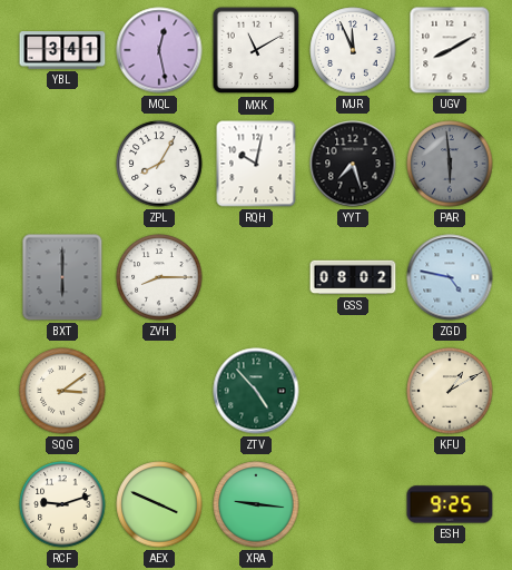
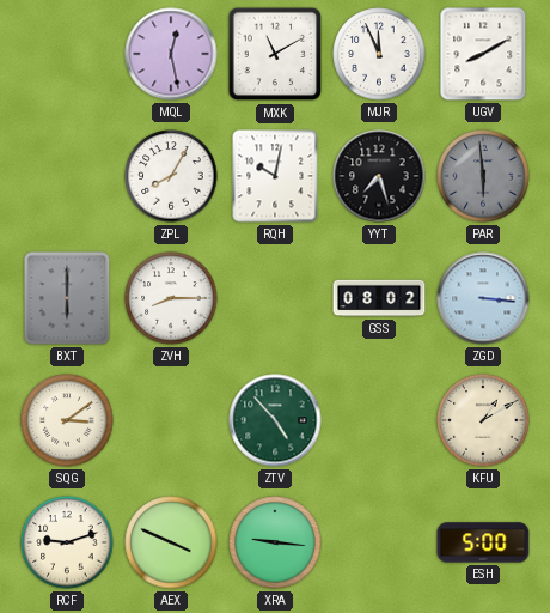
YBL: 3:41 -> none (62, 50)
ZGD: 4:47 -> 3:16 (483, 298)
ESH: 9:25 -> 5:00 (483, 542)
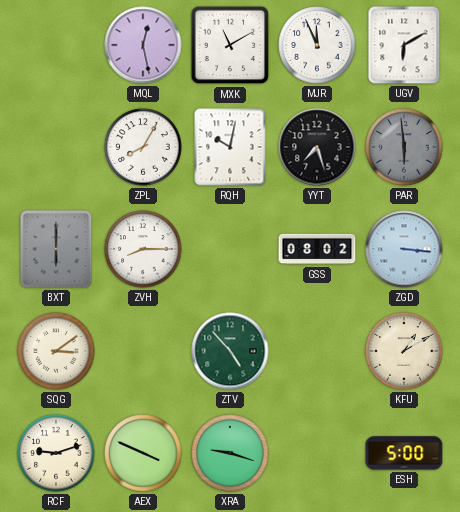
UGV: 8:10 -> 6:10 (404, 45)
XRA: 9:16 -> 9:18 (230, 453)
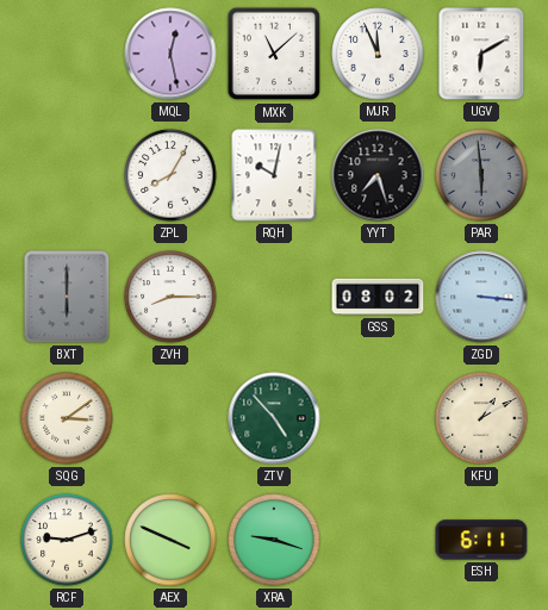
MXK: 11:10 -> 11:08 (274, 54)
ESH: 5:00 -> 6:11 (481, 540)
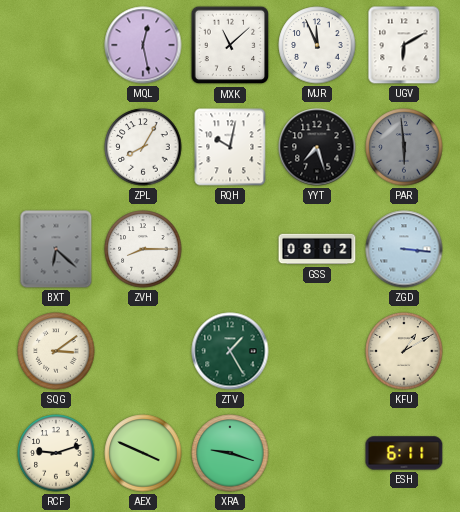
BXT: 6:00 -> 6:22 (56, 249)
ZTV: 4:53 -> 1:25 (230, 351)
